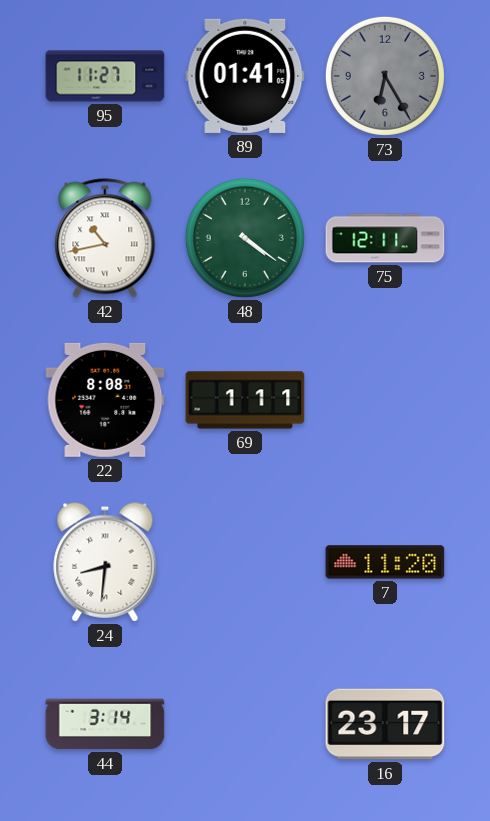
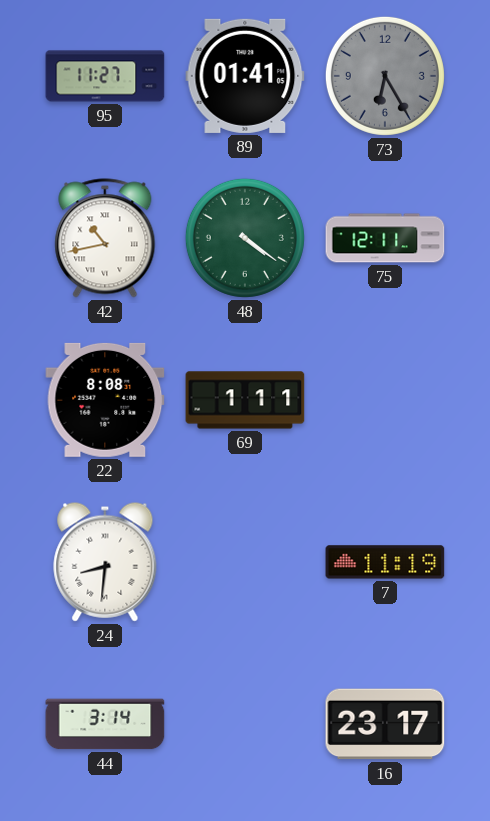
7: 11:20 -> 11:19 (385, 562)
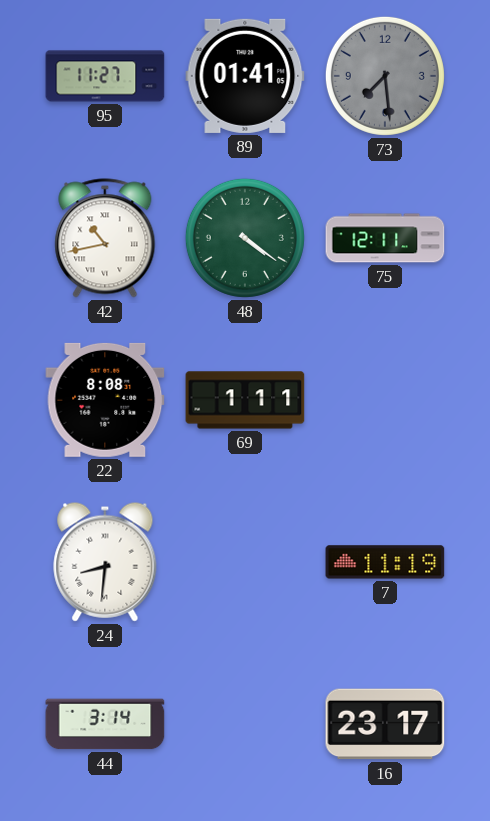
73: 6:25 -> 7:29 (385, 76)
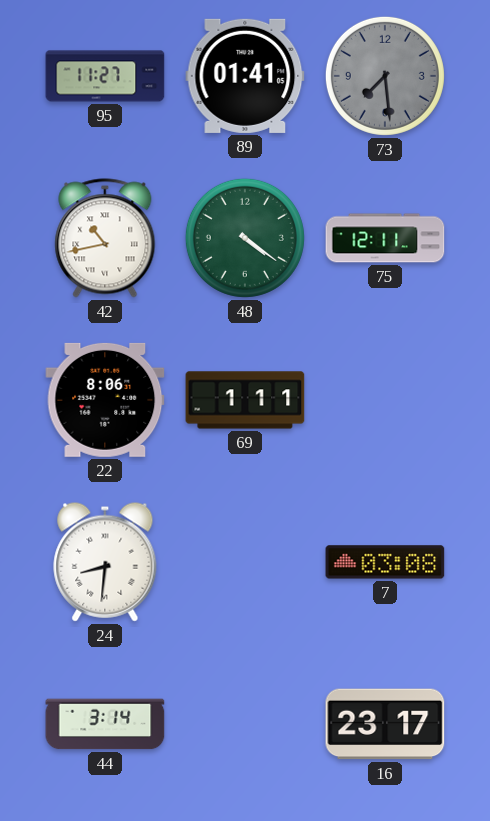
22: 8:08 -> 8:06 (105, 400)
7: 11:19 -> 03:08 (385, 562)
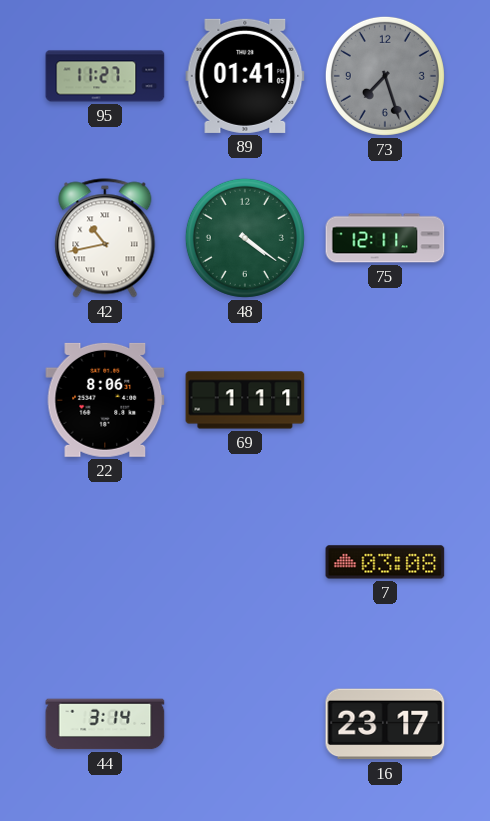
73: 7:29 -> 7:27 (385, 76)
24: 8:31 -> none (105, 562)
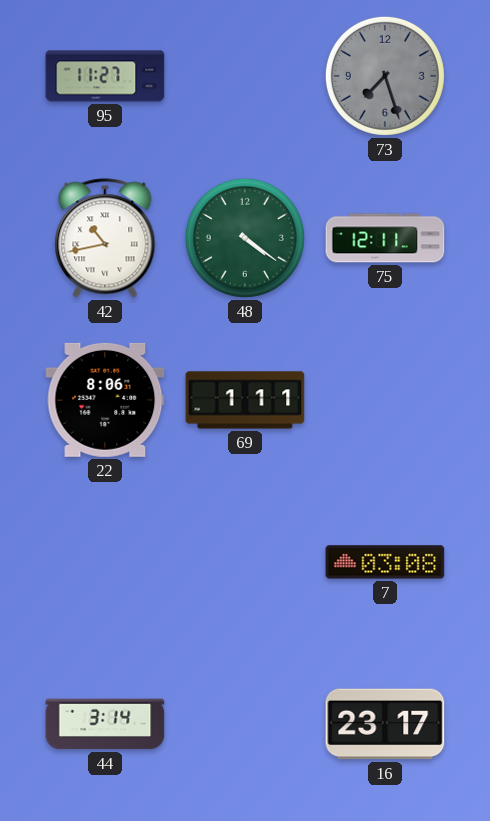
89: 01:41 -> none (245, 76)
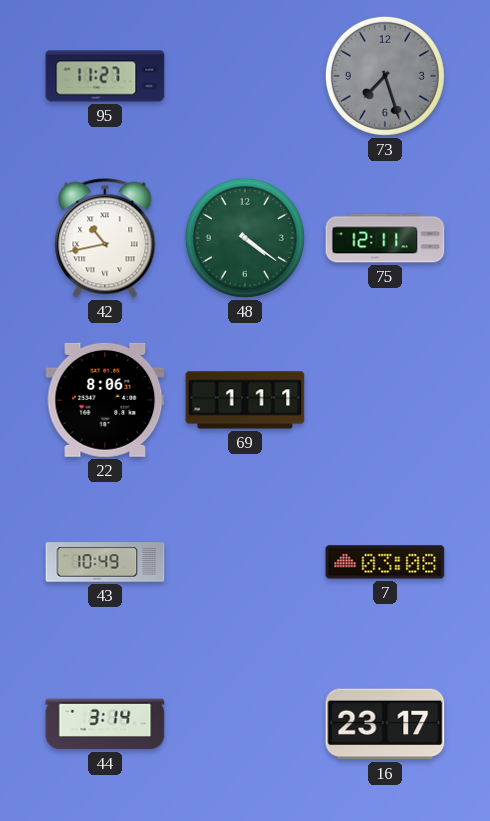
43: none -> 10:49 (105, 562)
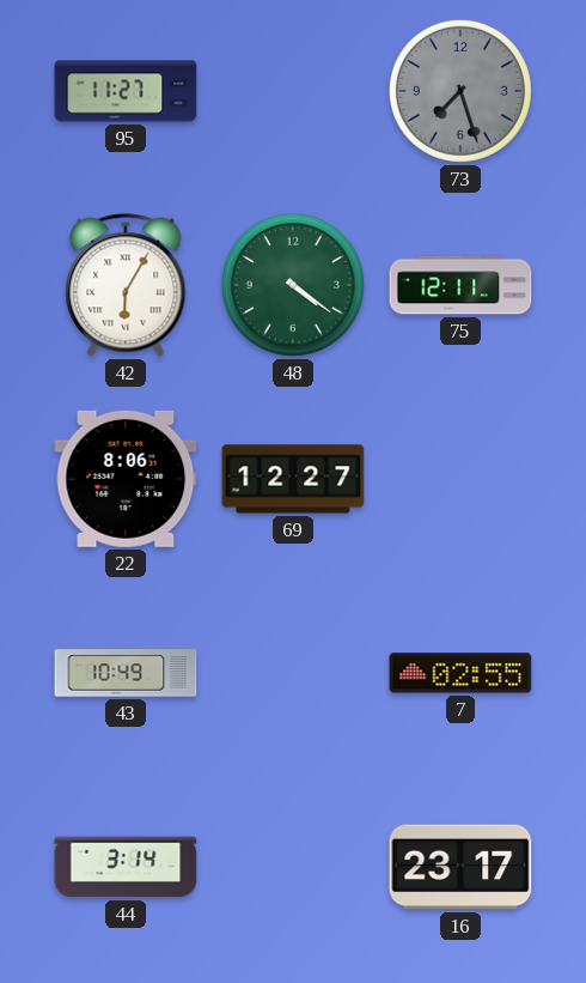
42: 10:43 -> 6:05 (126, 285)
69: 1:11 -> 12:27 (293, 479)
7: 03:08 -> 02:55 (460, 673)
